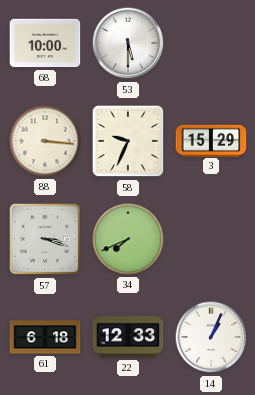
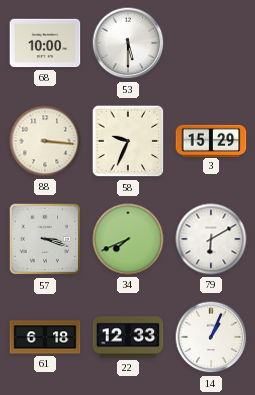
79: none -> 6:10 (211, 239)
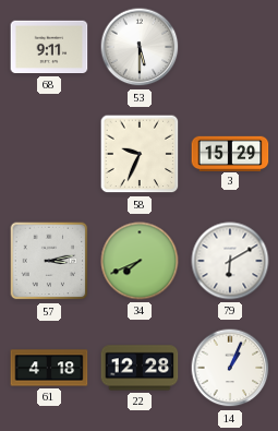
68: 10:00 -> 9:11 (49, 47)
88: 3:16 -> none (45, 141)
57: 3:18 -> 3:13 (49, 261)
61: 6:18 -> 4:18 (49, 368)
22: 12:33 -> 12:28 (140, 368)
